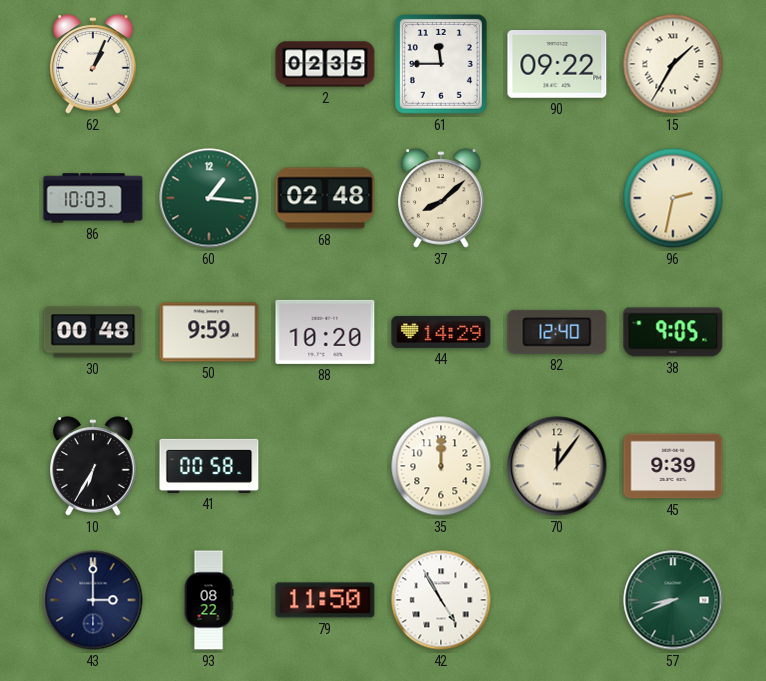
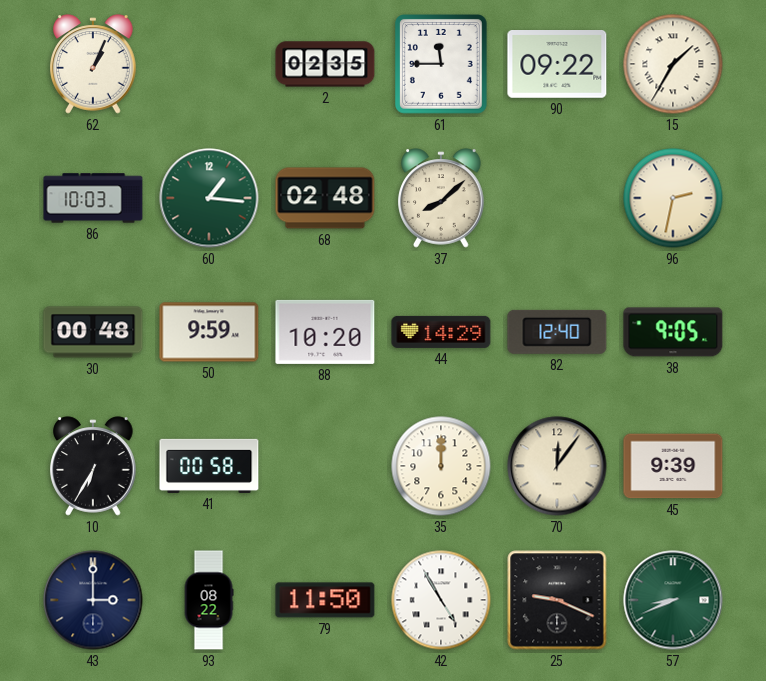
25: none -> 9:19 (557, 600)
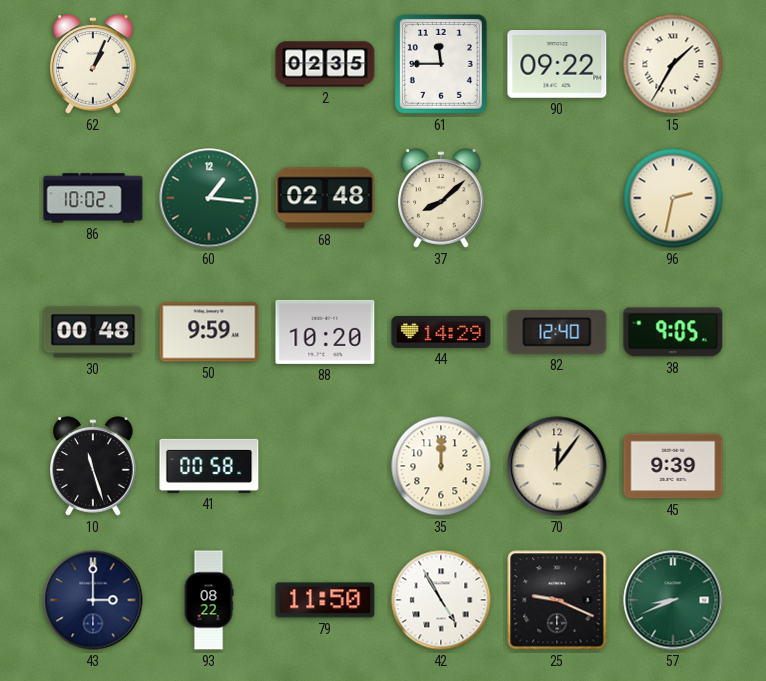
86: 10:03 -> 10:02 (93, 198)
10: 6:35 -> 11:27 (93, 466)
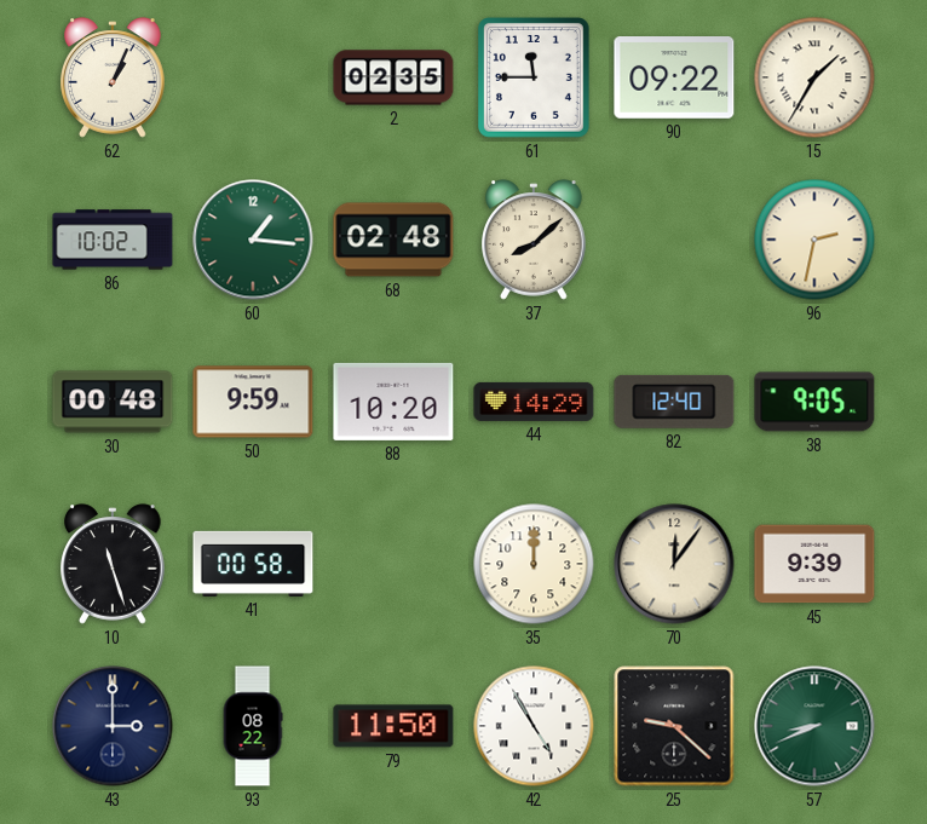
25: 9:19 -> 9:22 (674, 726)
